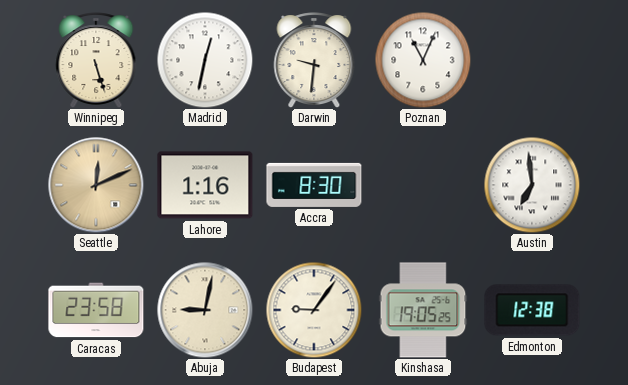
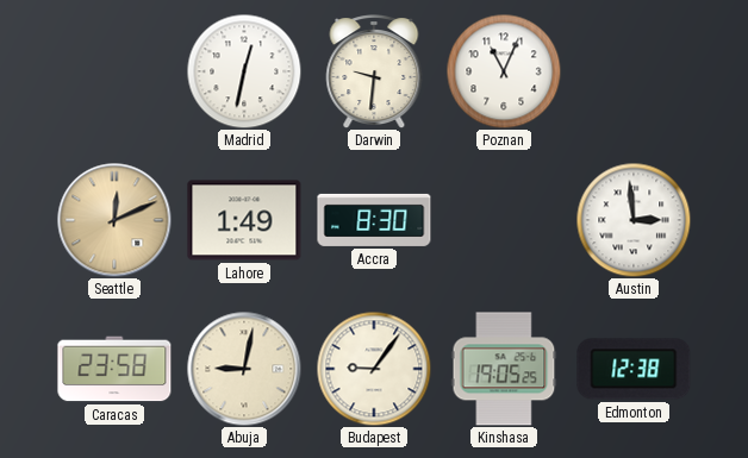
Winnipeg: 5:27 -> none (96, 60)
Lahore: 1:16 -> 1:49 (244, 220)
Austin: 6:59 -> 2:59 (634, 220)
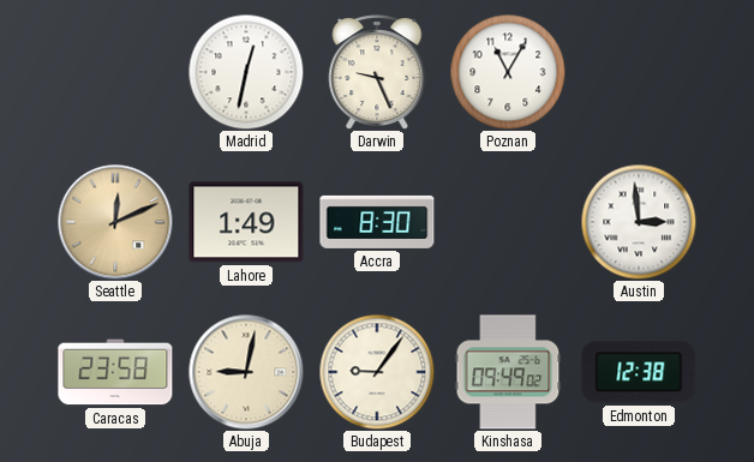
Darwin: 9:31 -> 9:26 (377, 72)
Poznan: 11:04 -> 11:05 (508, 72)
Kinshasa: 19:05 -> 09:49 (508, 372)
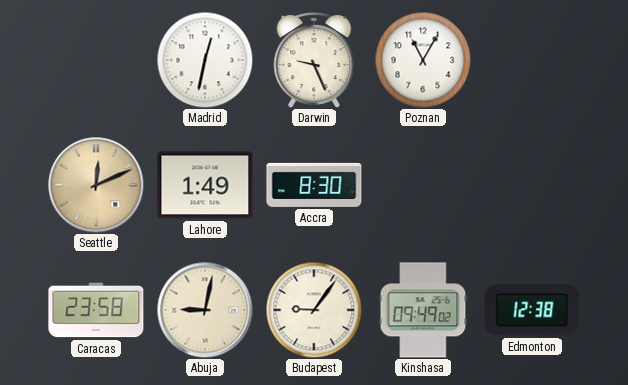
Austin: 2:59 -> none (639, 222)
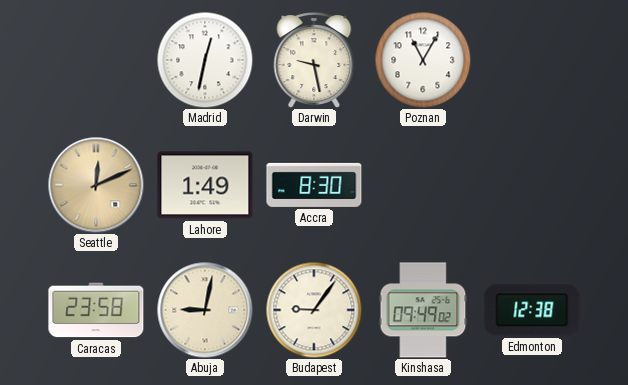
Darwin: 9:26 -> 9:28 (314, 60)
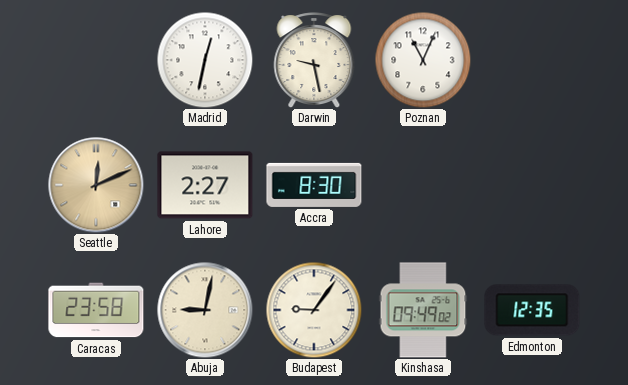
Poznan: 11:05 -> 11:04 (423, 60)
Lahore: 1:49 -> 2:27 (205, 185)
Edmonton: 12:38 -> 12:35 (532, 310)
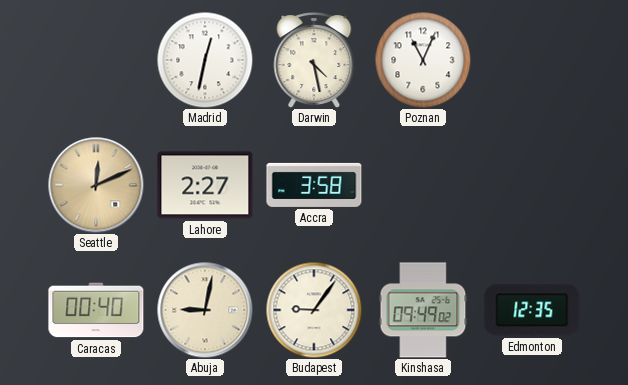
Darwin: 9:28 -> 4:28 (314, 60)
Accra: 8:30 -> 3:58 (314, 185)
Caracas: 23:58 -> 00:40 (96, 310)
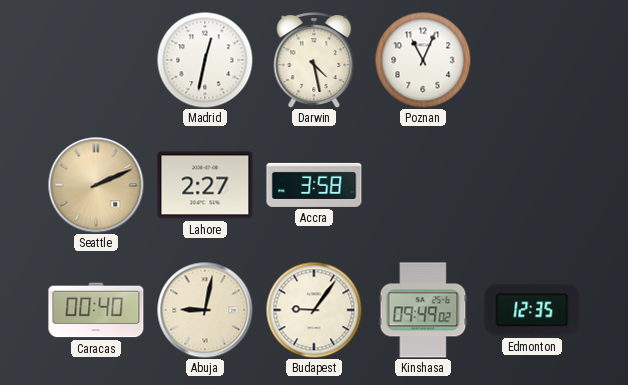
Seattle: 12:11 -> 2:11 (96, 185)
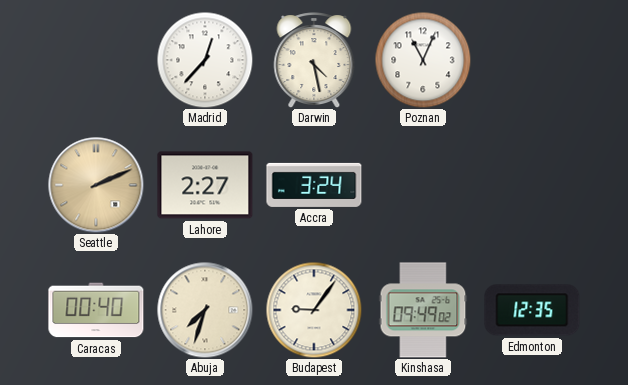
Madrid: 12:32 -> 12:37 (205, 60)
Accra: 3:58 -> 3:24 (314, 185)
Abuja: 9:02 -> 7:33 (205, 310)
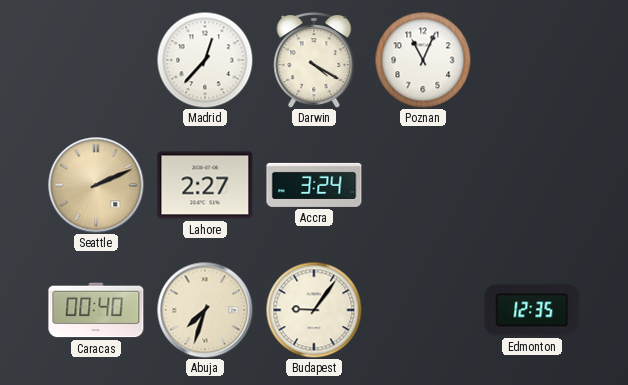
Darwin: 4:28 -> 4:20 (314, 60)
Kinshasa: 09:49 -> none (423, 310)
